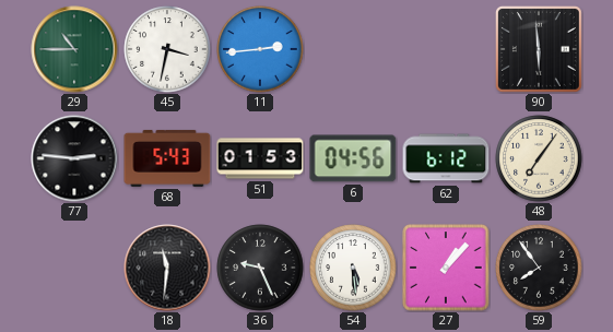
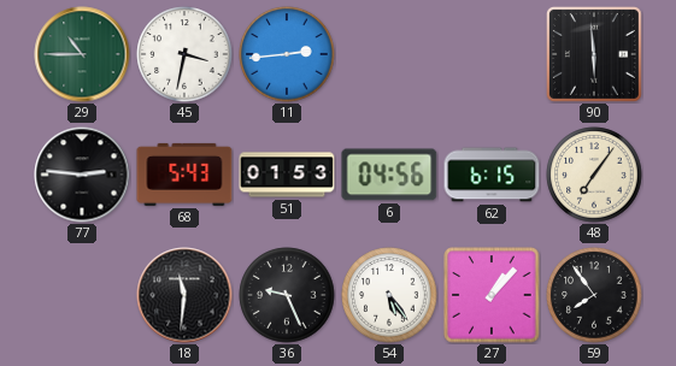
62: 6:12 -> 6:15 (492, 175)
54: 5:29 -> 5:24 (389, 295)
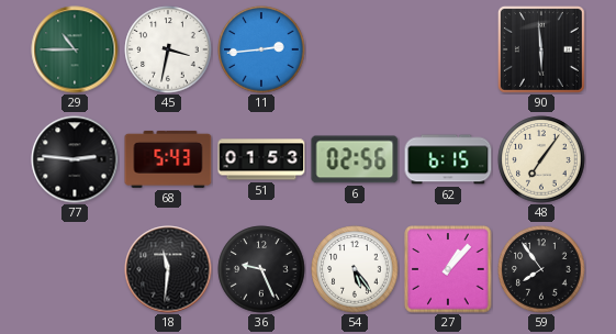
6: 04:56 -> 02:56 (355, 159)
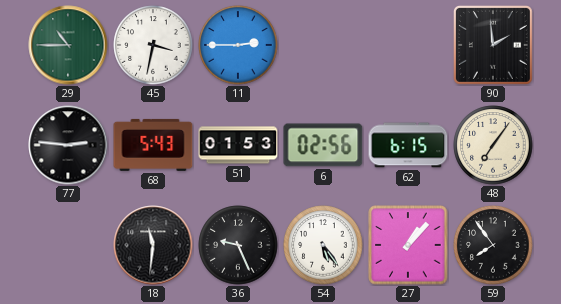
11: 2:44 -> 2:45 (238, 45)
90: 5:59 -> 1:59 (493, 45)
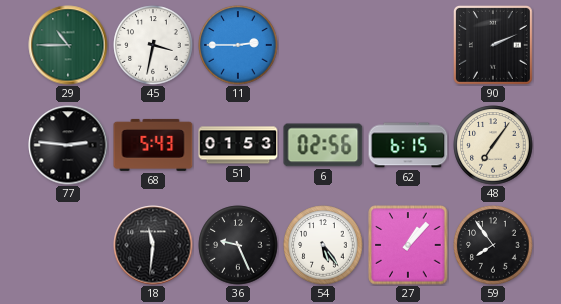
90: 1:59 -> 2:11 (493, 45)
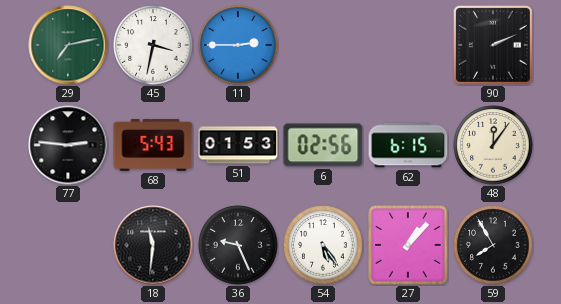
29: 10:45 -> 7:13 (68, 45)
48: 7:06 -> 12:06 (493, 145)
59: 7:54 -> 7:55 (493, 245)
